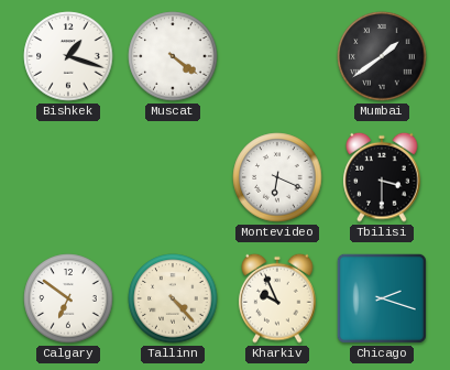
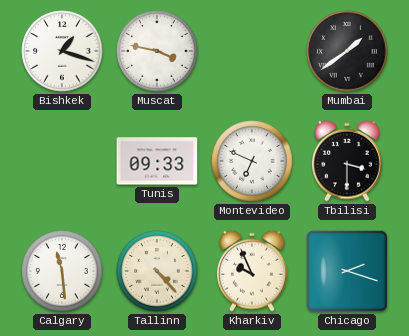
Muscat: 4:21 -> 3:47 (157, 51)
Tunis: none -> 09:33 (157, 161)
Montevideo: 6:19 -> 6:49 (252, 161)
Calgary: 6:51 -> 11:29 (62, 271)
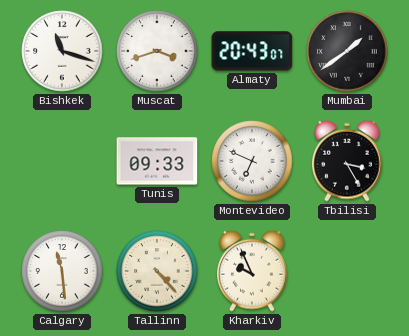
Bishkek: 1:18 -> 11:18 (62, 51)
Muscat: 3:47 -> 3:42 (157, 51)
Almaty: none -> 20:43 (252, 51)
Tbilisi: 3:30 -> 3:25 (347, 161)
Chicago: 2:18 -> none (347, 271)
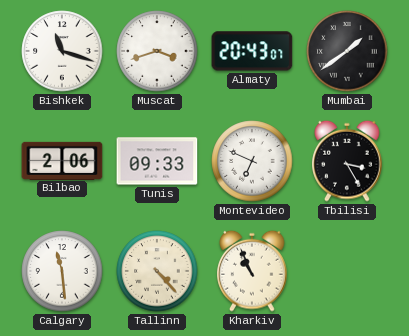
Bilbao: none -> 2:06 (62, 160)
Kharkiv: 9:56 -> 10:56 (252, 271)
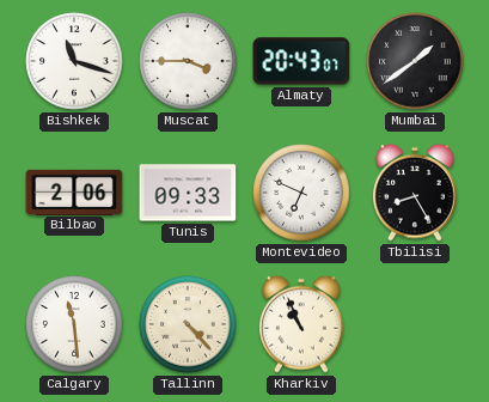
Muscat: 3:42 -> 3:45 (188, 61)
Tbilisi: 3:25 -> 8:25 (415, 193)
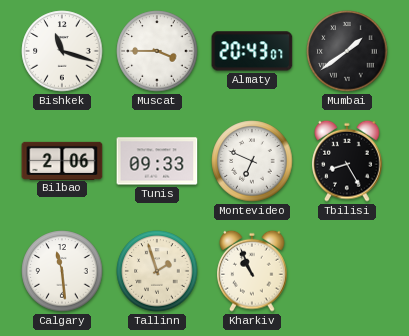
Tallinn: 4:23 -> 1:57 (157, 271)
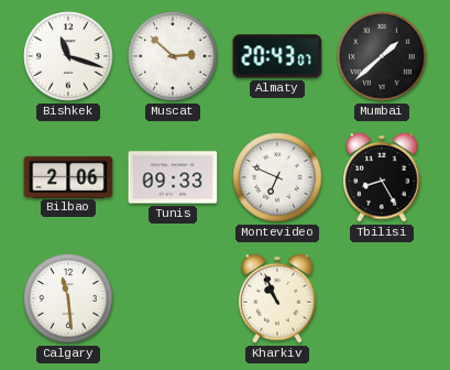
Muscat: 3:45 -> 2:52 (173, 56)
Mumbai: 1:39 -> 1:38 (382, 56)
Tallinn: 1:57 -> none (157, 271)
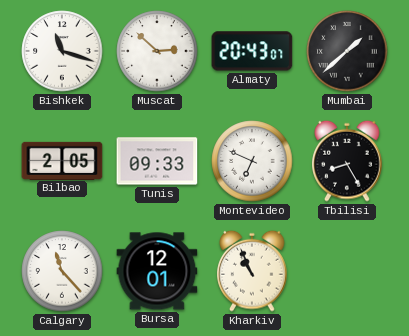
Bilbao: 2:06 -> 2:05 (62, 160)
Calgary: 11:29 -> 11:23 (62, 271)
Bursa: none -> 12:01 (157, 271)
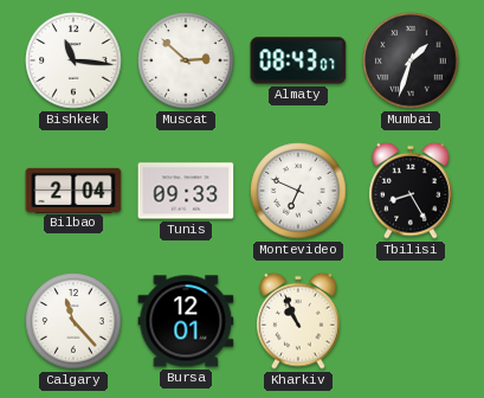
Bishkek: 11:18 -> 11:16 (73, 60)
Almaty: 20:43 -> 08:43 (298, 60)
Mumbai: 1:38 -> 1:33 (411, 60)
Bilbao: 2:05 -> 2:04 (73, 190)
